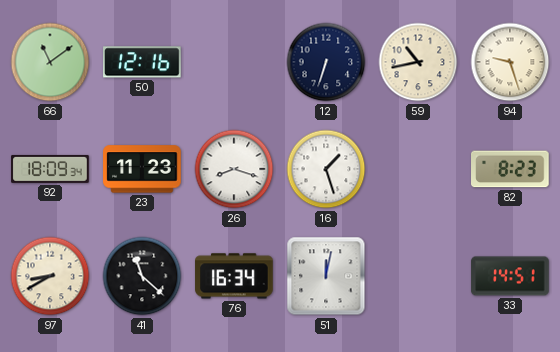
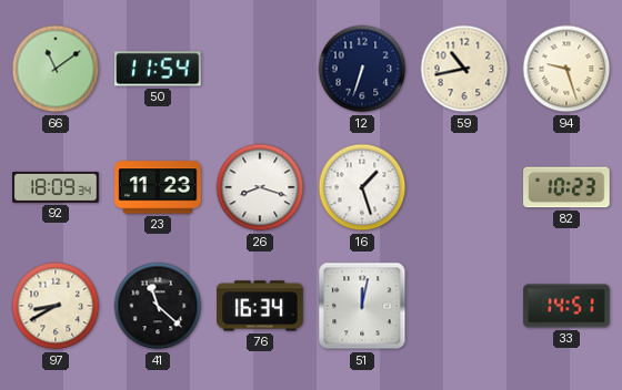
50: 12:16 -> 11:54 (159, 69)
82: 8:23 -> 10:23 (566, 187)
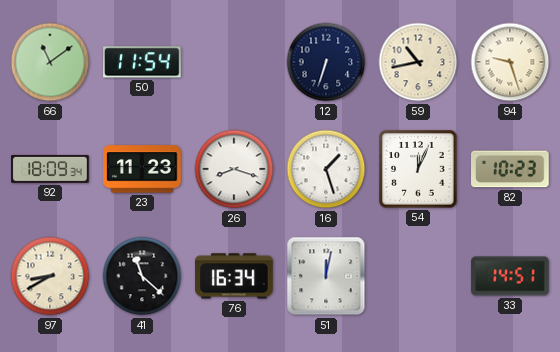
54: none -> 12:04 (418, 169)
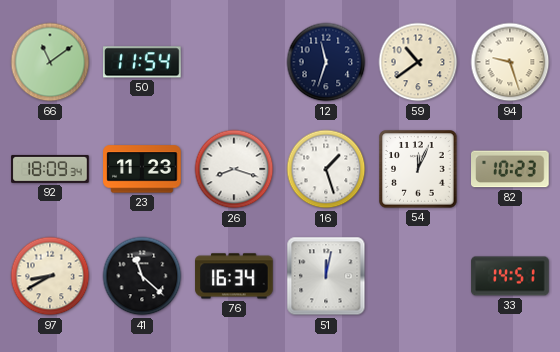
12: 6:33 -> 11:33 (326, 62)
59: 10:43 -> 10:39 (418, 62)
